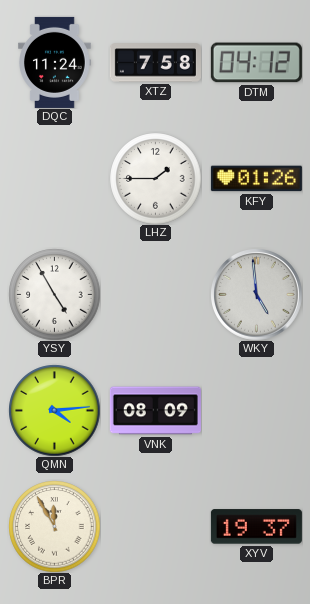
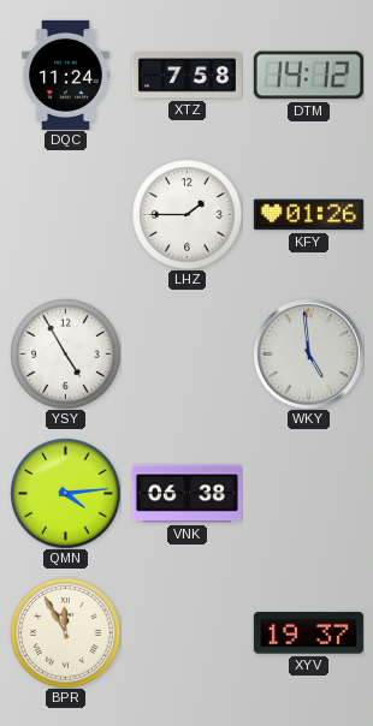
DTM: 04:12 -> 14:12 (308, 76)
VNK: 08:09 -> 06:38 (186, 494)
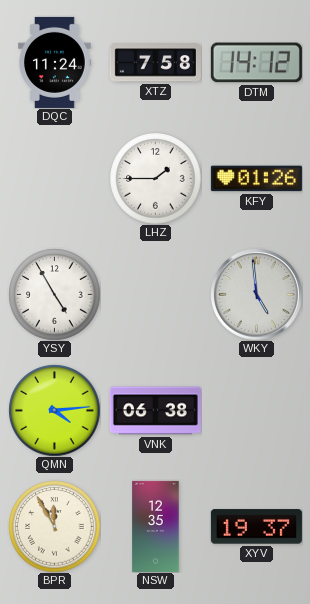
NSW: none -> 12:35 (156, 526)
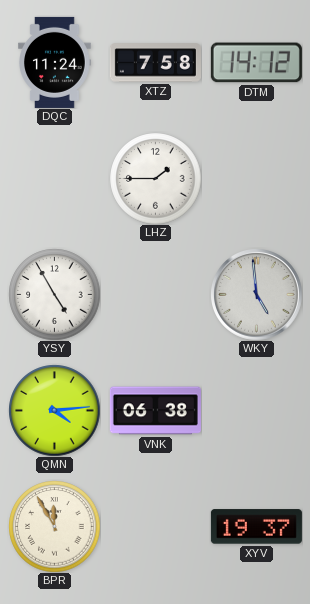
KFY: 01:26 -> none (256, 179)
NSW: 12:35 -> none (156, 526)
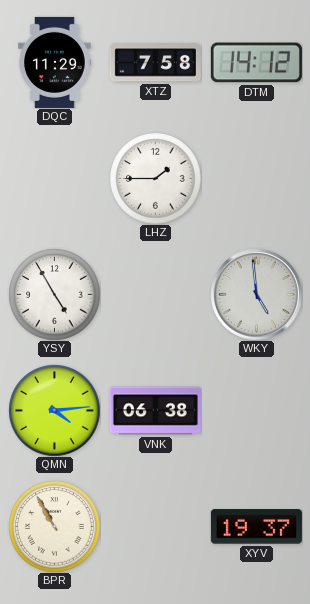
DQC: 11:24 -> 11:29 (55, 62)
BPR: 11:55 -> 10:55 (54, 526)
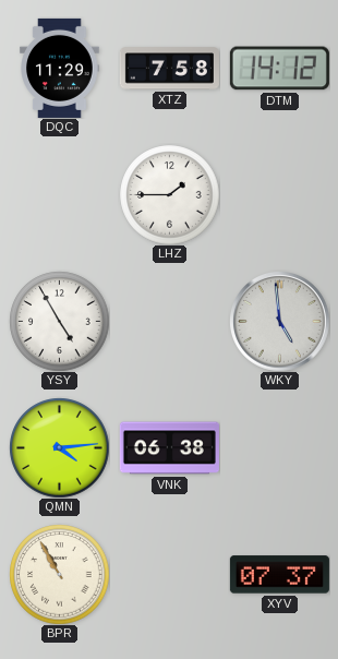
XYV: 19:37 -> 07:37 (279, 575)
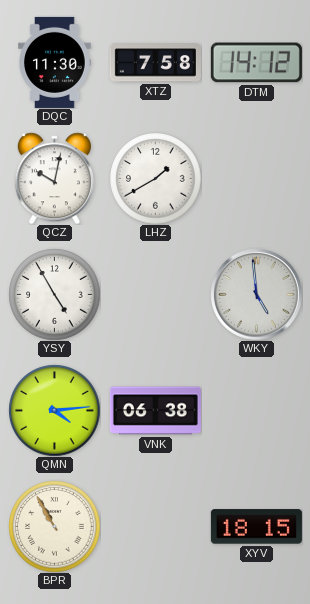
DQC: 11:29 -> 11:30 (55, 62)
QCZ: none -> 10:02 (54, 178)
LHZ: 1:45 -> 1:40 (155, 178)
XYV: 07:37 -> 18:15 (256, 527)
